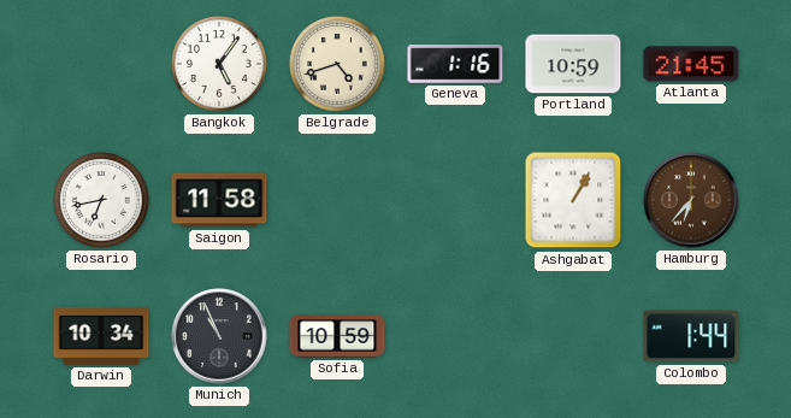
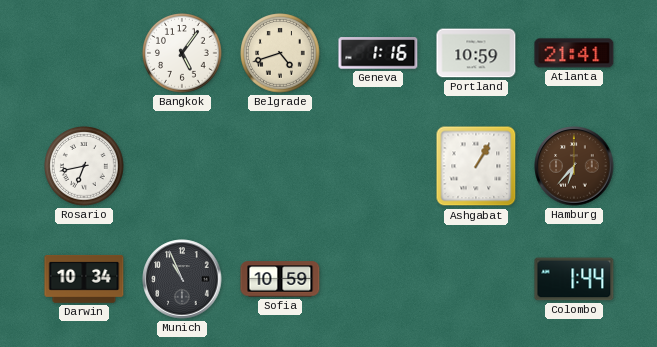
Atlanta: 21:45 -> 21:41 (574, 53)
Saigon: 11:58 -> none (219, 200)
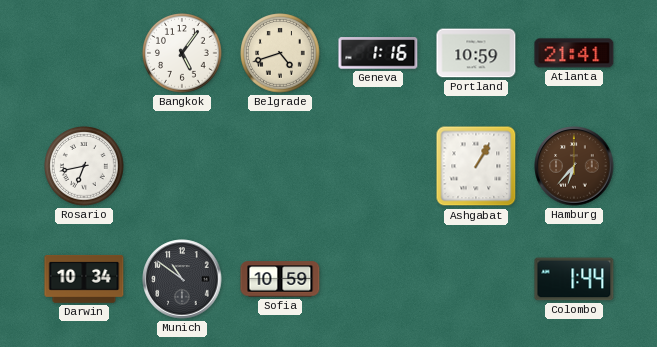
Munich: 10:56 -> 10:51 (182, 279)
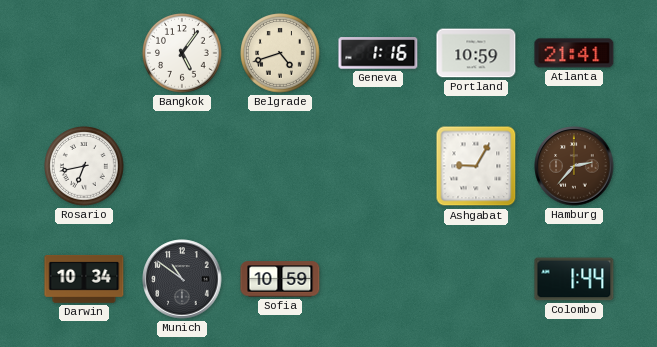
Ashgabat: 1:05 -> 9:05 (476, 166)
Hamburg: 6:37 -> 2:37 (574, 166)
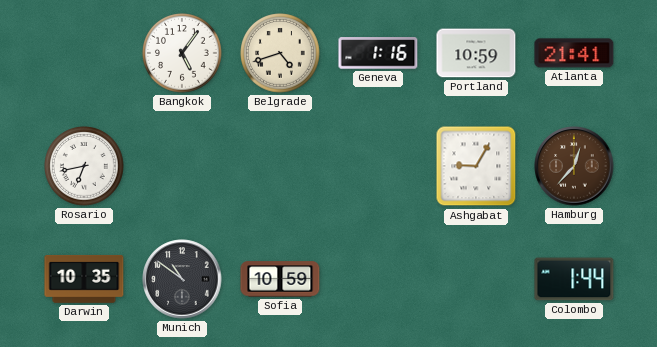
Hamburg: 2:37 -> 12:37 (574, 166)
Darwin: 10:34 -> 10:35 (84, 279)
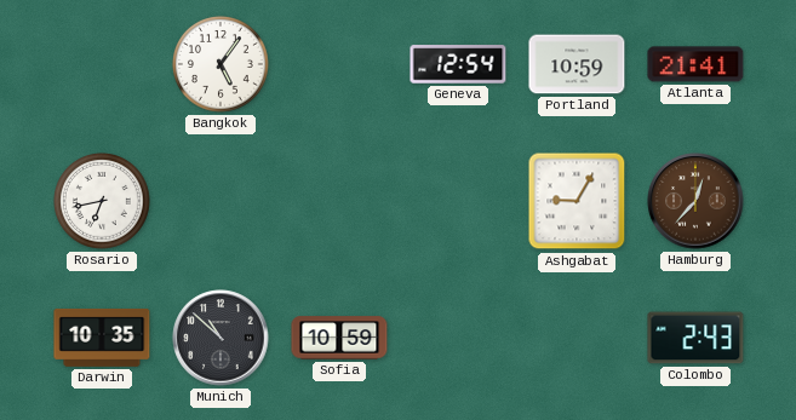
Belgrade: 4:42 -> none (281, 54)
Geneva: 1:16 -> 12:54 (458, 64)
Munich: 10:51 -> 10:52 (221, 338)
Colombo: 1:44 -> 2:43 (695, 338)
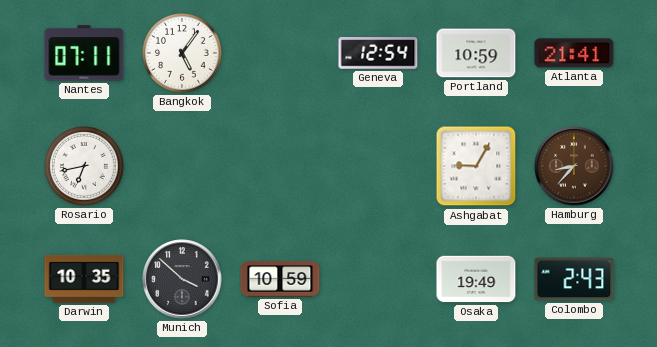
Nantes: none -> 07:11 (84, 53)
Hamburg: 12:37 -> 8:37 (574, 166)
Munich: 10:52 -> 3:52 (182, 279)
Osaka: none -> 19:49 (476, 279)
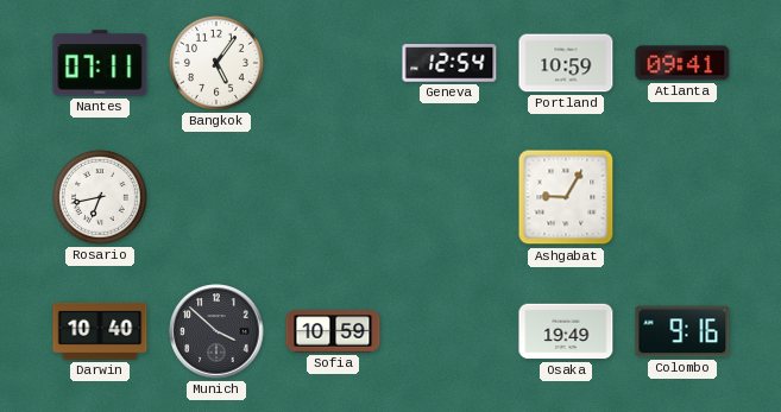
Atlanta: 21:41 -> 09:41 (682, 63)
Hamburg: 8:37 -> none (574, 166)
Darwin: 10:35 -> 10:40 (100, 331)
Colombo: 2:43 -> 9:16 (682, 331)
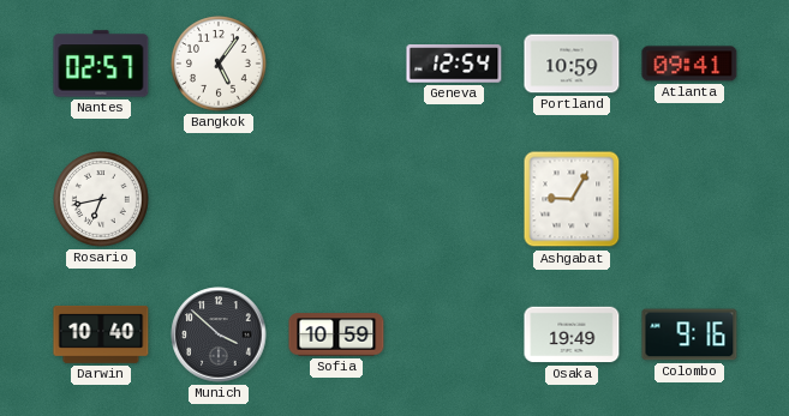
Nantes: 07:11 -> 02:57 (101, 64)
